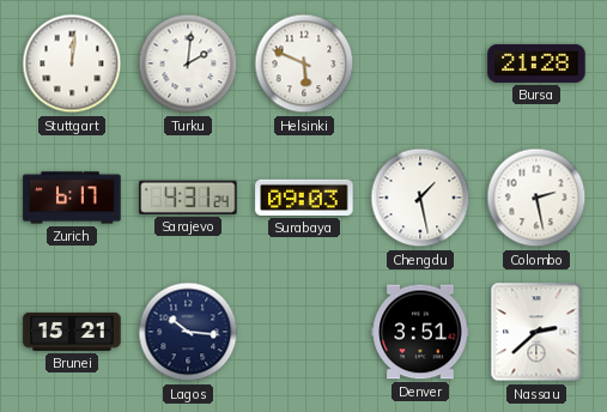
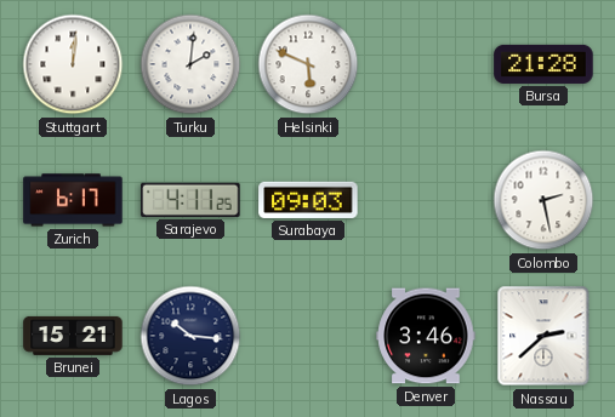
Sarajevo: 4:31 -> 4:11 (190, 200)
Chengdu: 1:28 -> none (420, 198)
Denver: 3:51 -> 3:46 (426, 336)
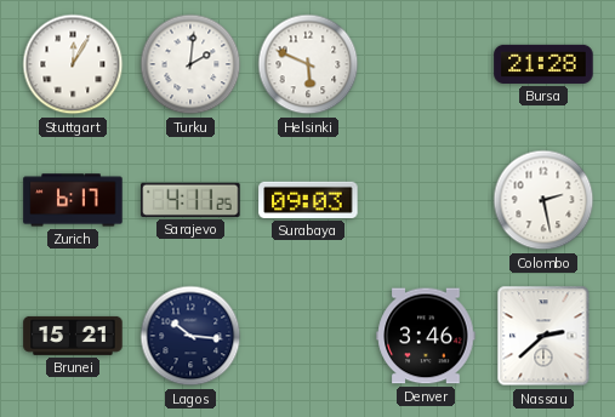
Stuttgart: 12:01 -> 12:05 (73, 64)
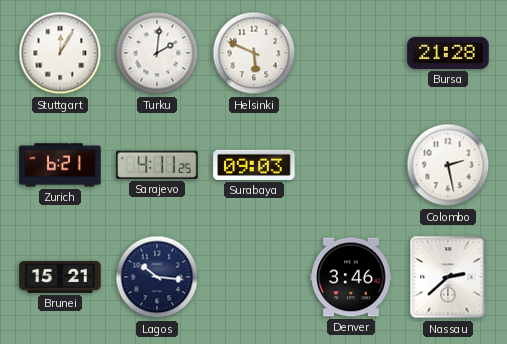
Zurich: 6:17 -> 6:21 (60, 165)
